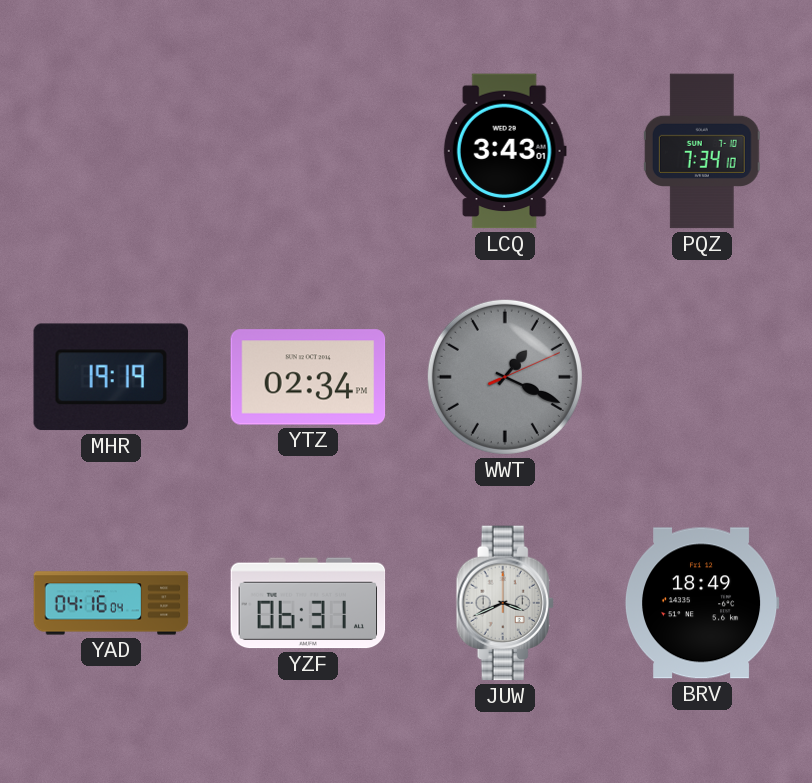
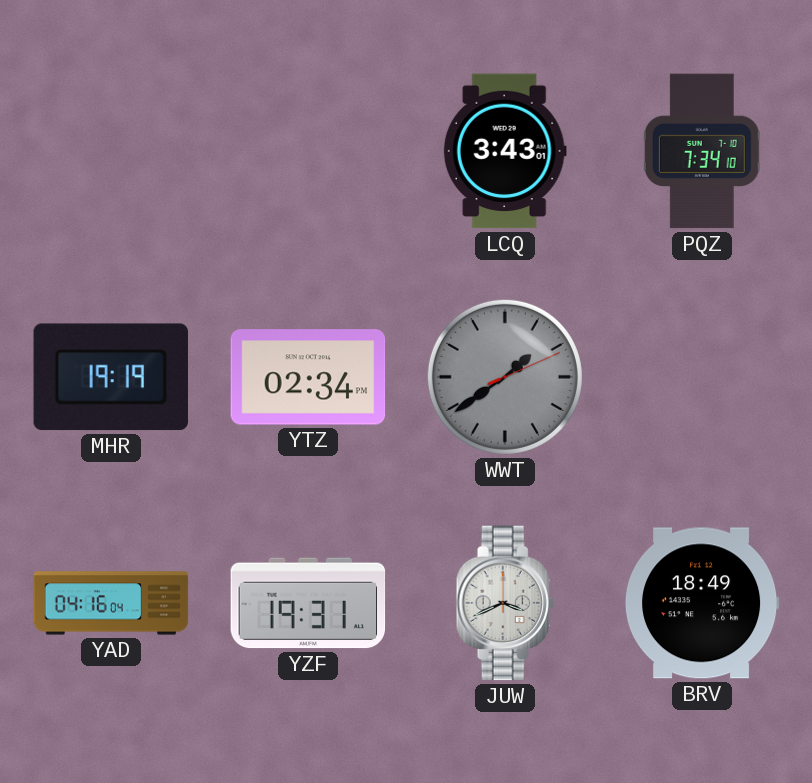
WWT: 1:19 -> 1:39 (505, 377)
YZF: 06:31 -> 19:31 (308, 603)
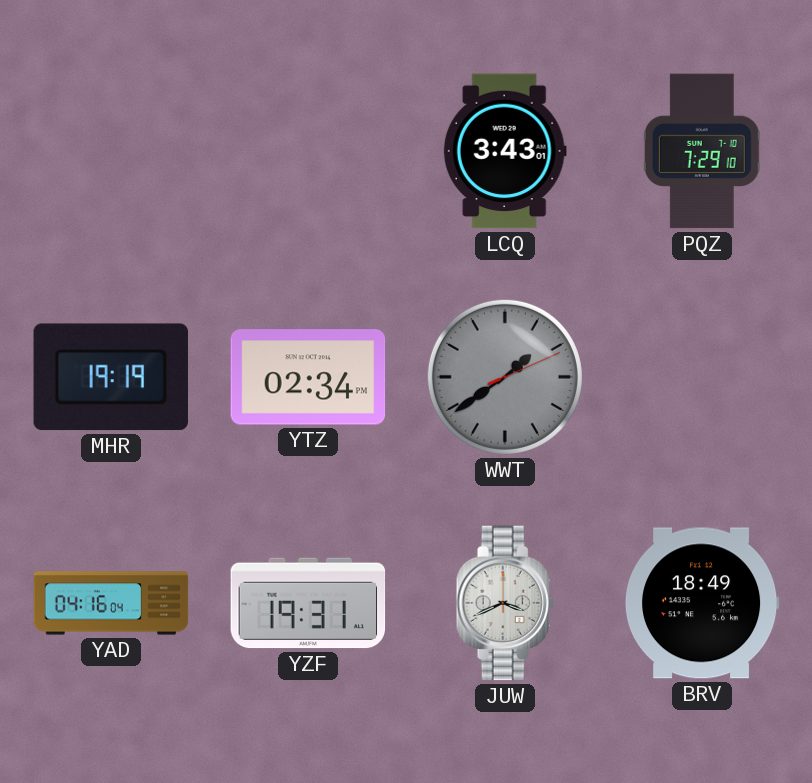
PQZ: 7:34 -> 7:29 (702, 151)
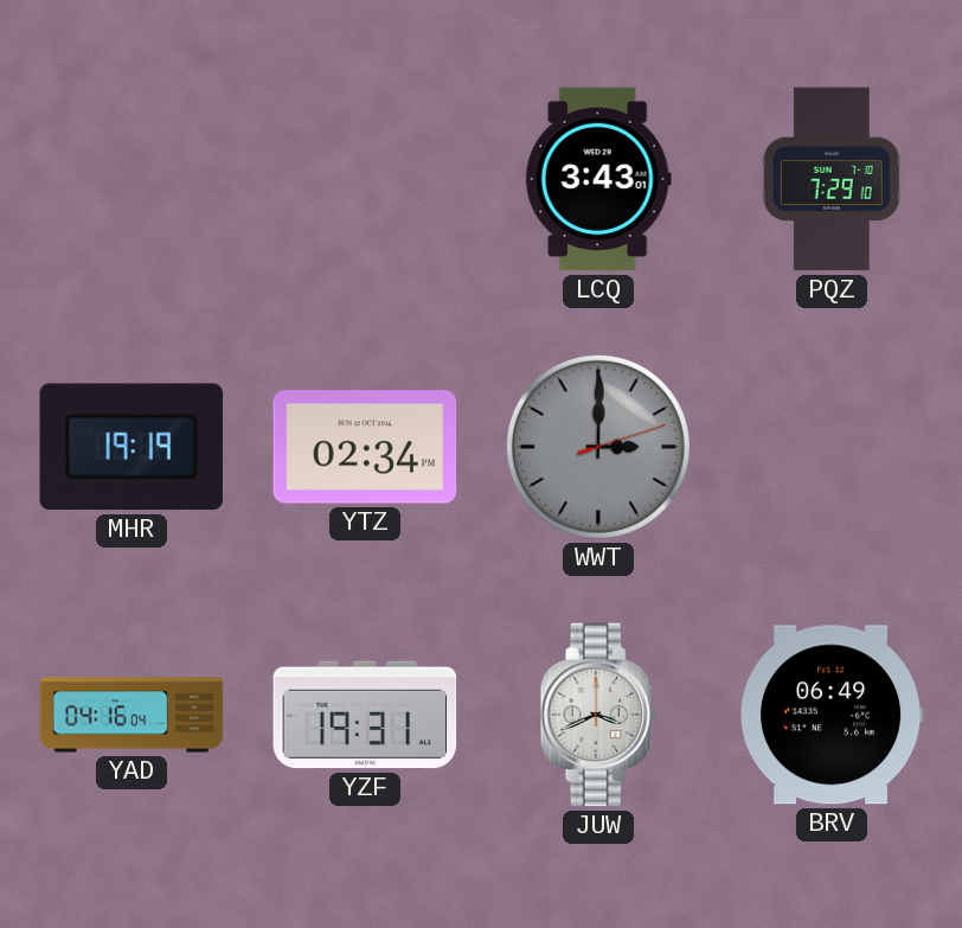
WWT: 1:39 -> 3:00 (598, 447)
BRV: 18:49 -> 06:49 (832, 715)
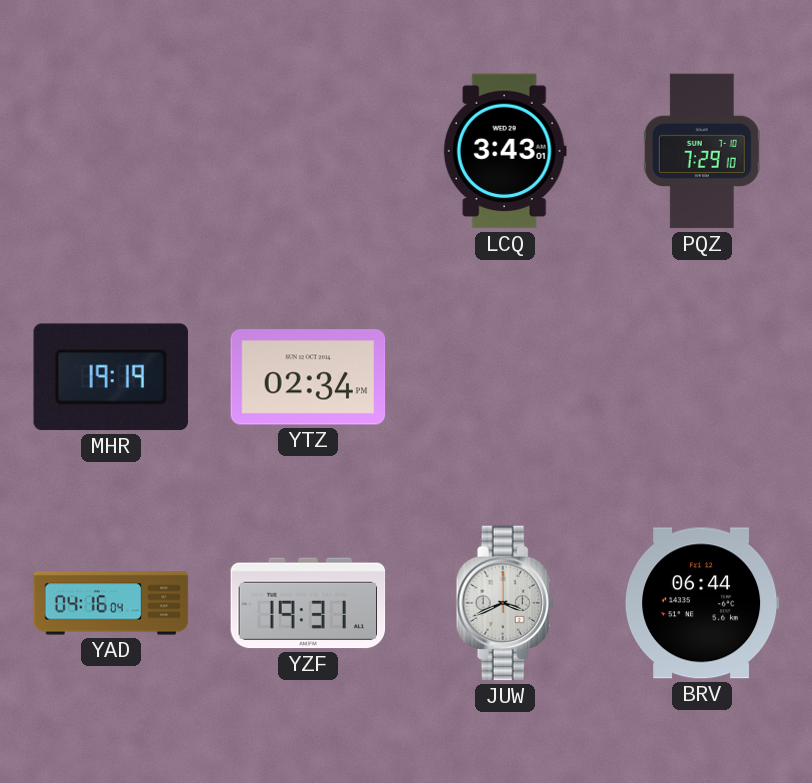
WWT: 3:00 -> none (598, 447)
BRV: 06:49 -> 06:44 (702, 603)
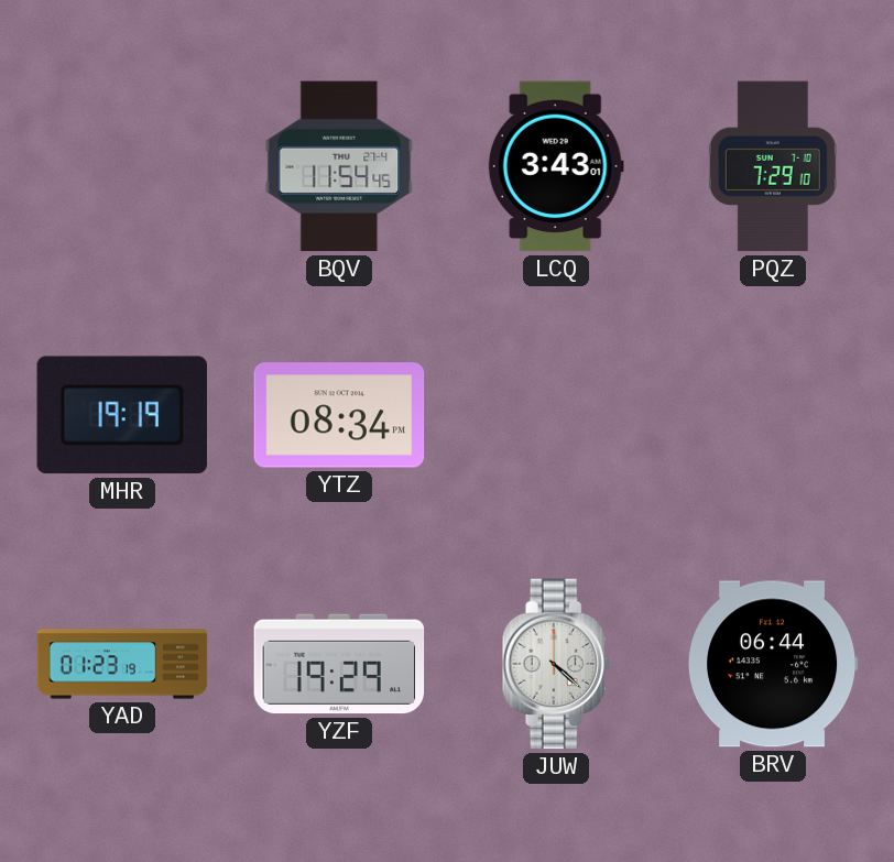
BQV: none -> 11:54 (339, 166)
YTZ: 02:34 -> 08:34 (339, 415)
YAD: 04:16 -> 01:23 (122, 664)
YZF: 19:31 -> 19:29 (339, 664)
JUW: 3:41 -> 4:22 (556, 664)
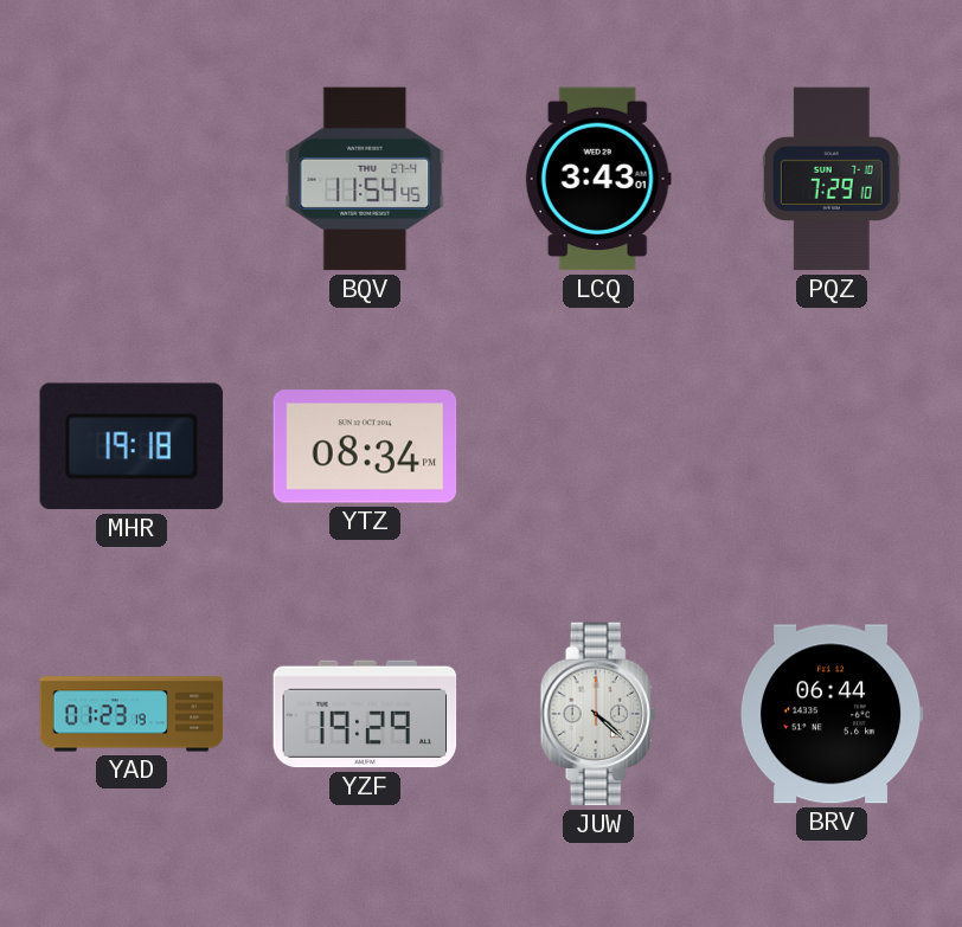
MHR: 19:19 -> 19:18 (132, 446)
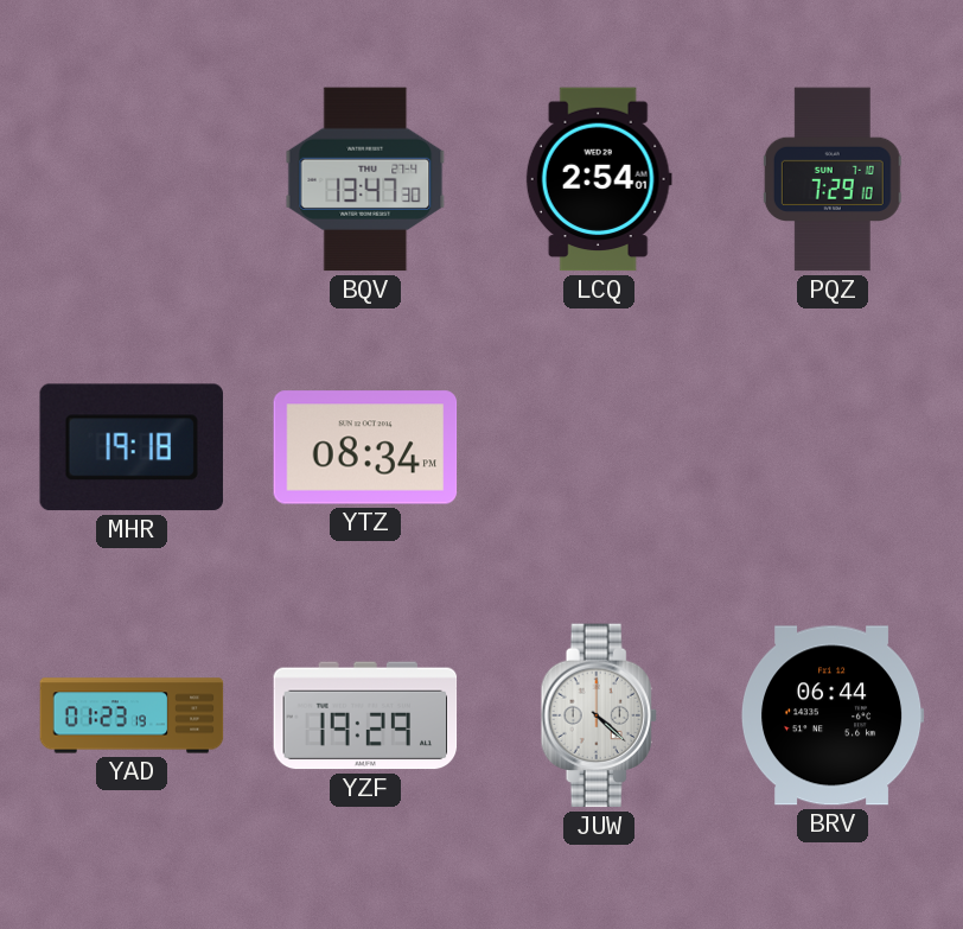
BQV: 11:54 -> 13:47 (365, 179)
LCQ: 3:43 -> 2:54 (599, 179)
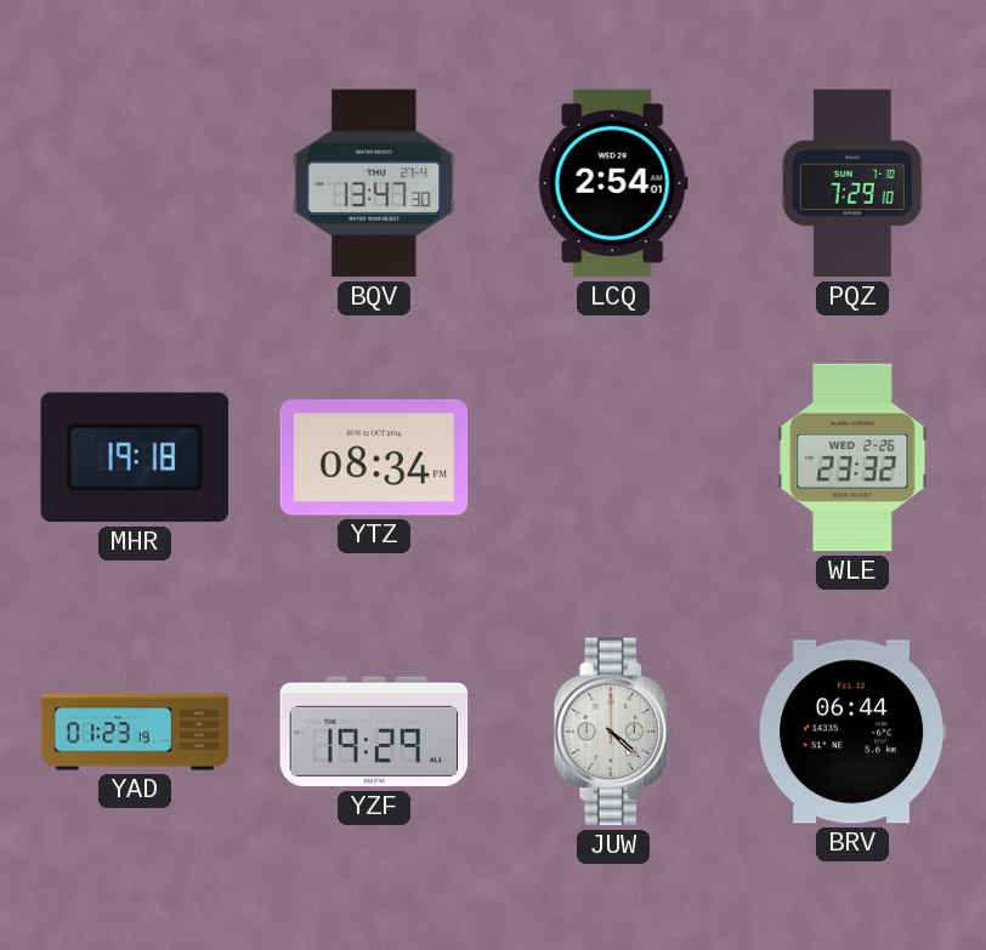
WLE: none -> 23:32 (852, 457)
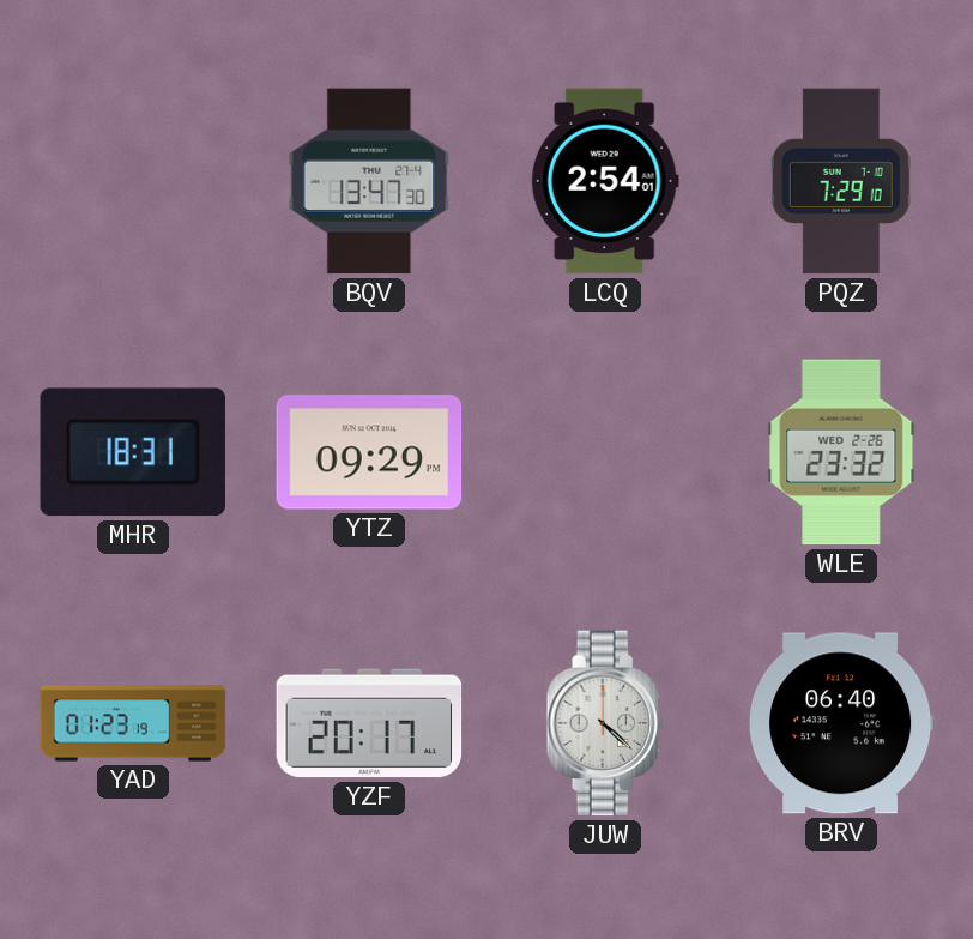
MHR: 19:18 -> 18:31 (133, 452)
YTZ: 08:34 -> 09:29 (369, 452)
YZF: 19:29 -> 20:17 (369, 723)
BRV: 06:44 -> 06:40 (841, 723)
